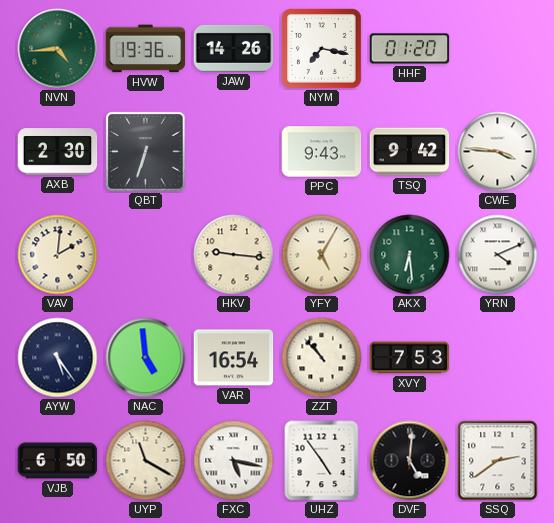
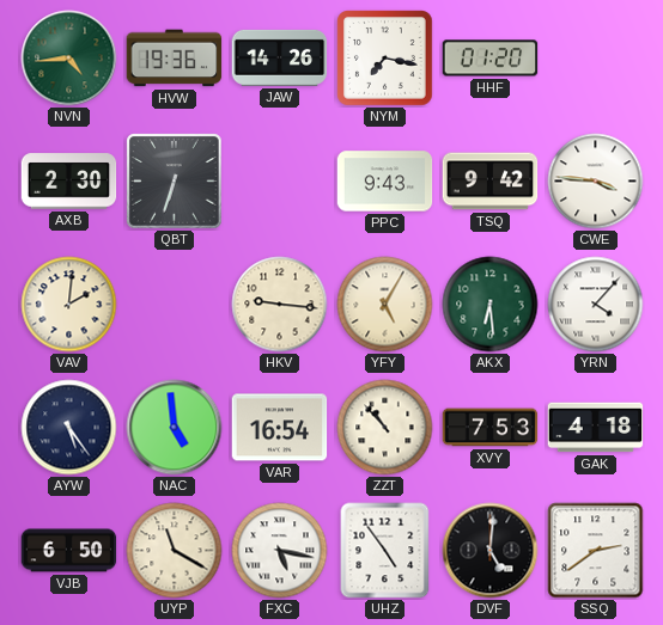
YRN: 4:11 -> 4:07 (596, 305)
GAK: none -> 4:18 (596, 428)
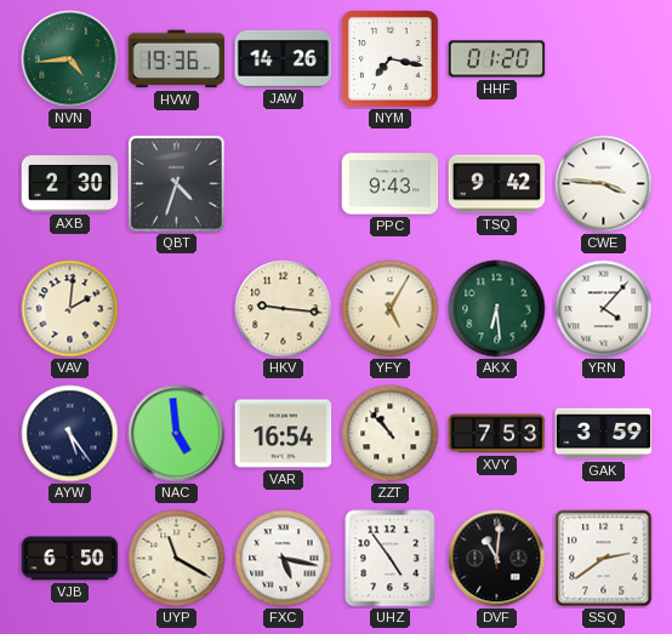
QBT: 6:33 -> 4:33 (177, 184)
GAK: 4:18 -> 3:59 (604, 434)
DVF: 5:01 -> 11:01 (497, 559)
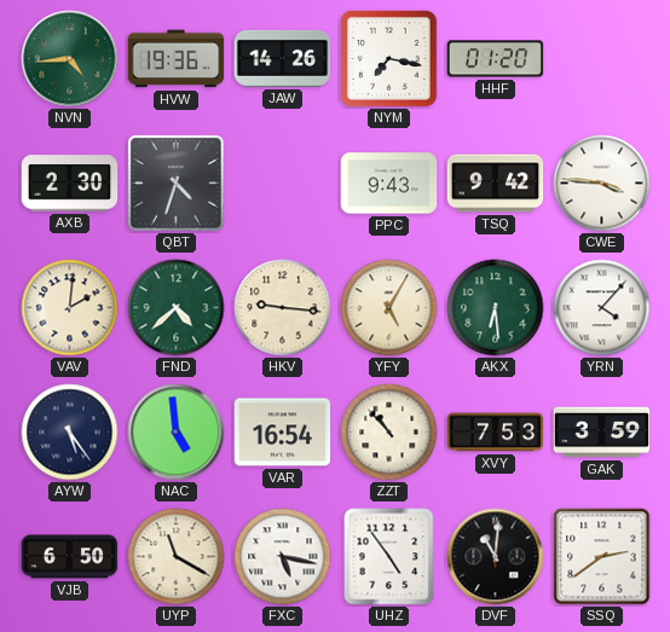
FND: none -> 4:38 (177, 308)
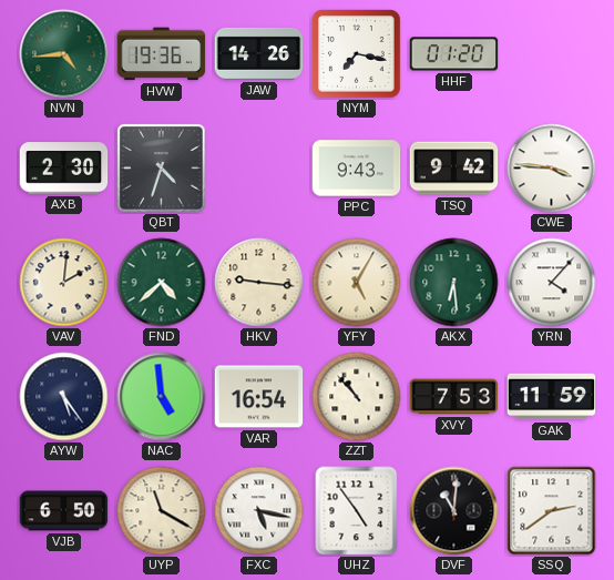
GAK: 3:59 -> 11:59 (552, 397)
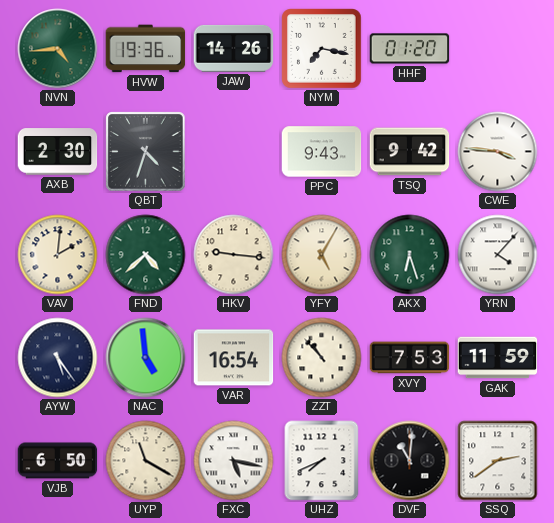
AKX: 6:29 -> 6:27 (410, 255)
UHZ: 4:54 -> 7:41 (322, 461)
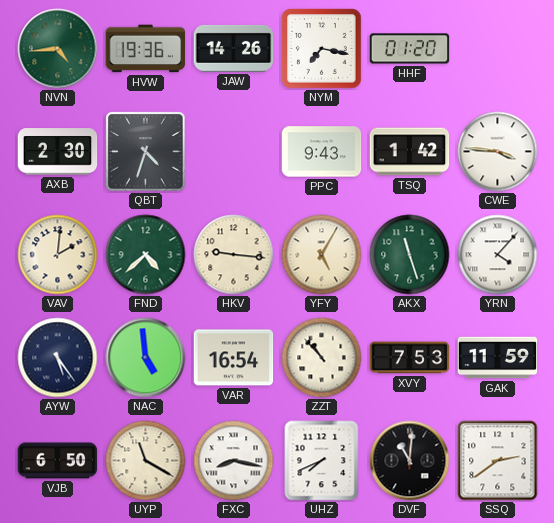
TSQ: 9:42 -> 1:42 (410, 152)
AKX: 6:27 -> 11:27 (410, 255)
FXC: 5:17 -> 8:17 (234, 461)
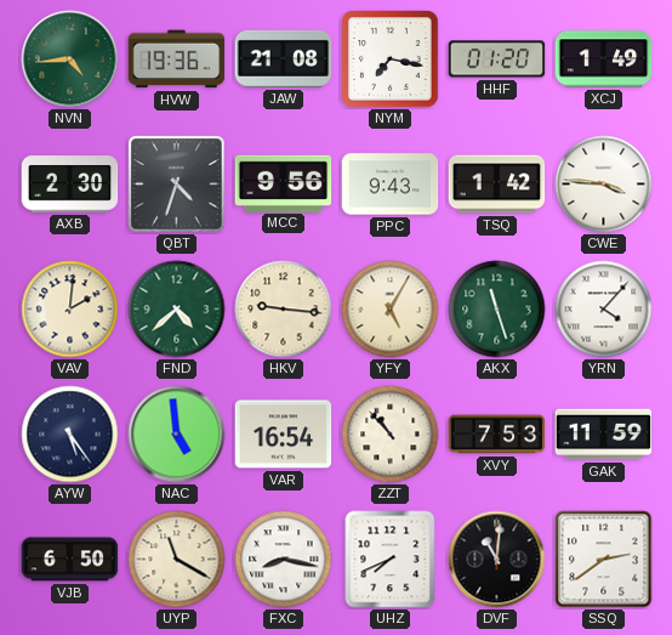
JAW: 14:26 -> 21:08 (284, 58)
XCJ: none -> 1:49 (604, 59)
MCC: none -> 9:56 (284, 183)
